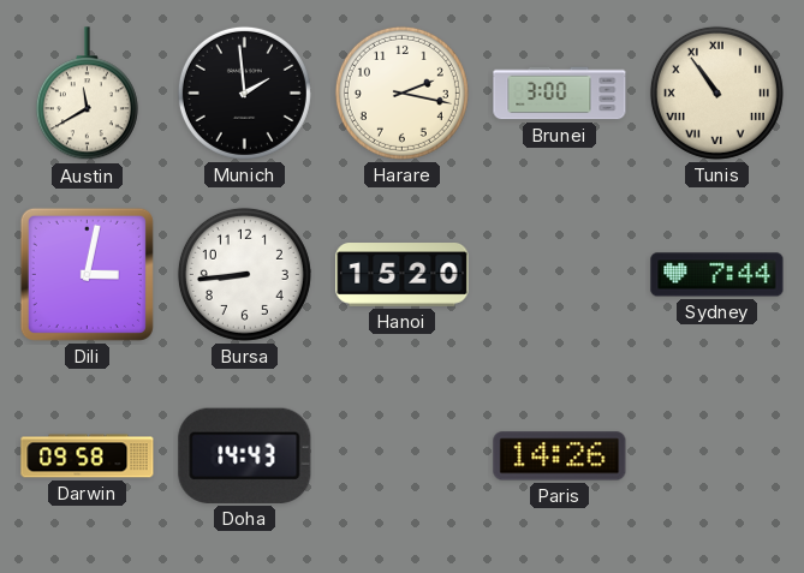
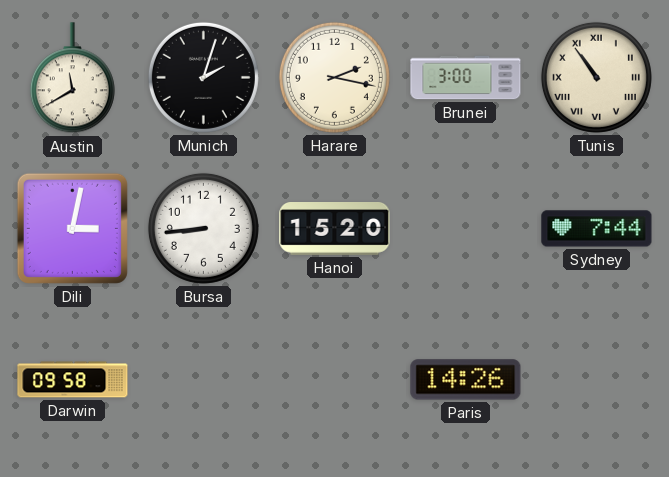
Munich: 1:59 -> 2:03 (203, 77)
Doha: 14:43 -> none (245, 455)
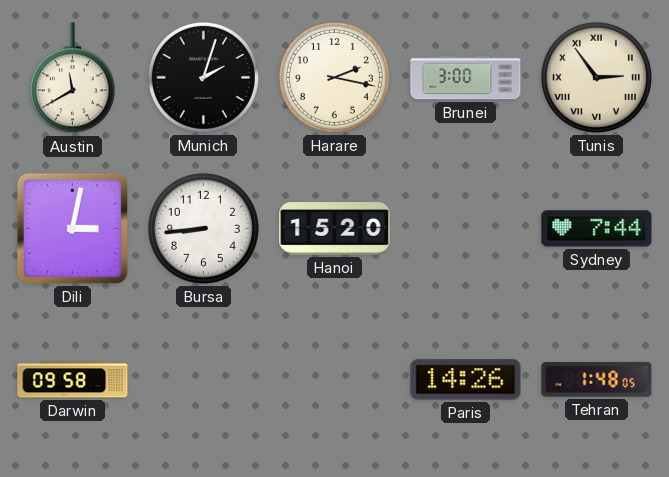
Tunis: 10:54 -> 2:54 (596, 77)
Tehran: none -> 1:48 (597, 380)
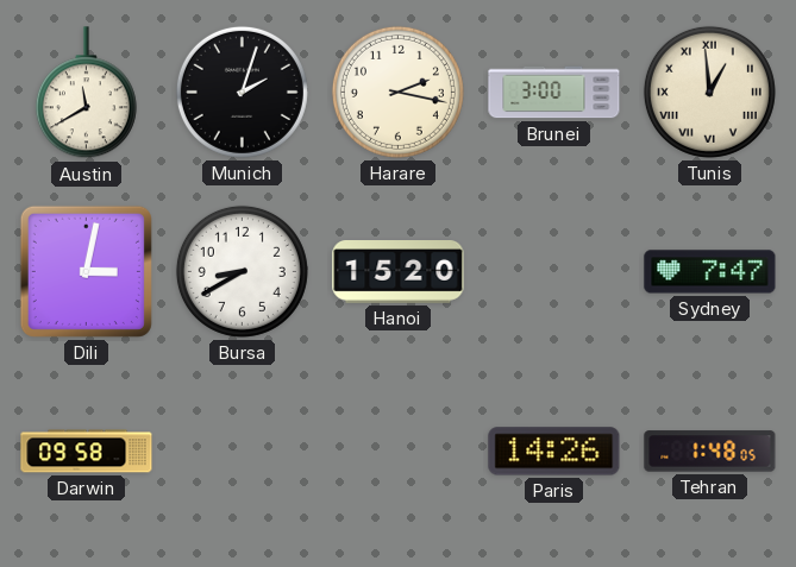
Tunis: 2:54 -> 12:59 (709, 92)
Bursa: 8:44 -> 8:40 (242, 271)
Sydney: 7:44 -> 7:47 (710, 272)
